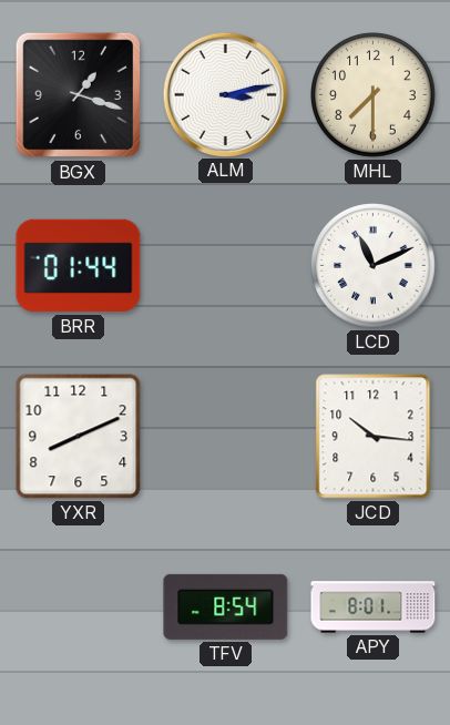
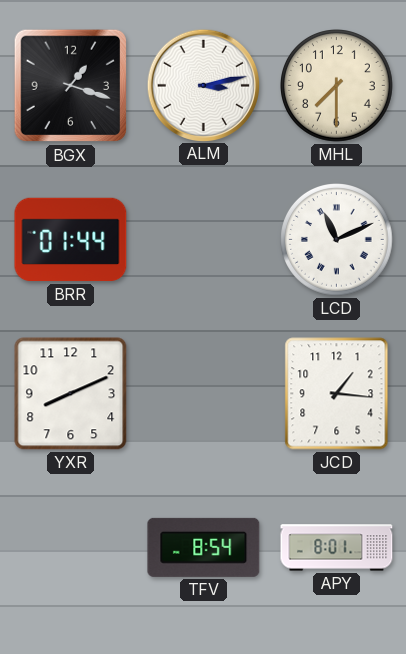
JCD: 10:16 -> 1:16 (337, 394)
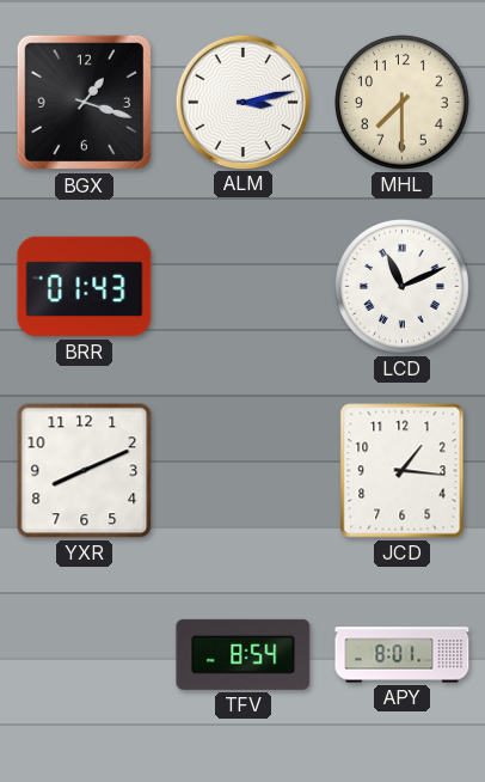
BRR: 01:44 -> 01:43 (85, 287)
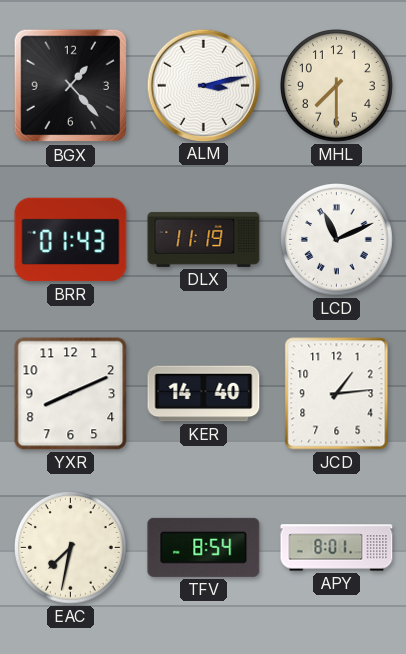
BGX: 1:18 -> 1:23 (71, 86)
DLX: none -> 11:19 (204, 239)
KER: none -> 14:40 (204, 394)
JCD: 1:16 -> 1:14 (337, 394)
EAC: none -> 7:32 (71, 548)
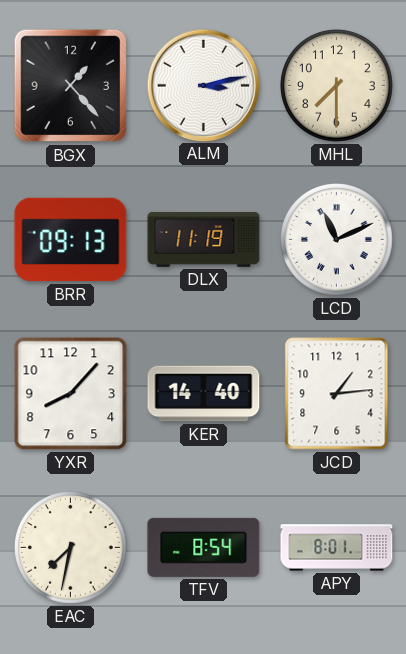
BRR: 01:43 -> 09:13 (71, 240)
YXR: 8:11 -> 8:07 (71, 394)
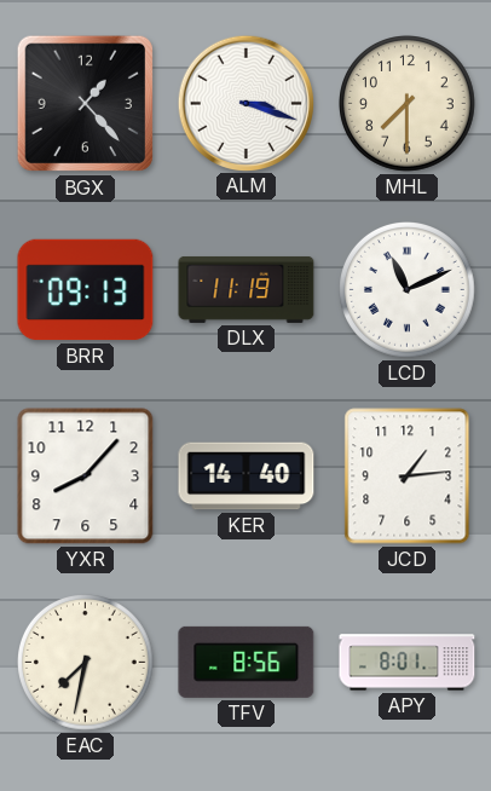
ALM: 3:13 -> 3:18 (245, 103)
TFV: 8:54 -> 8:56 (247, 662)
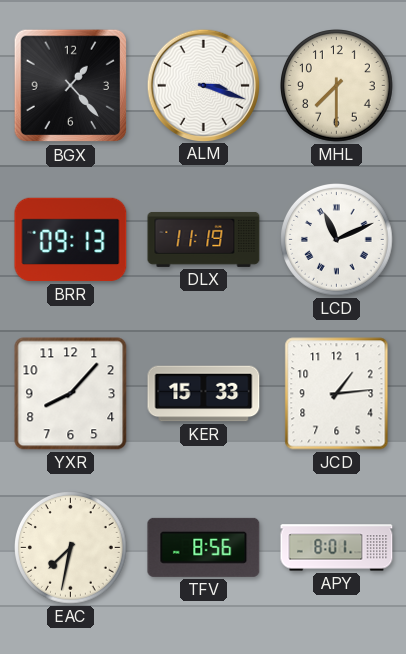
KER: 14:40 -> 15:33 (204, 394)
